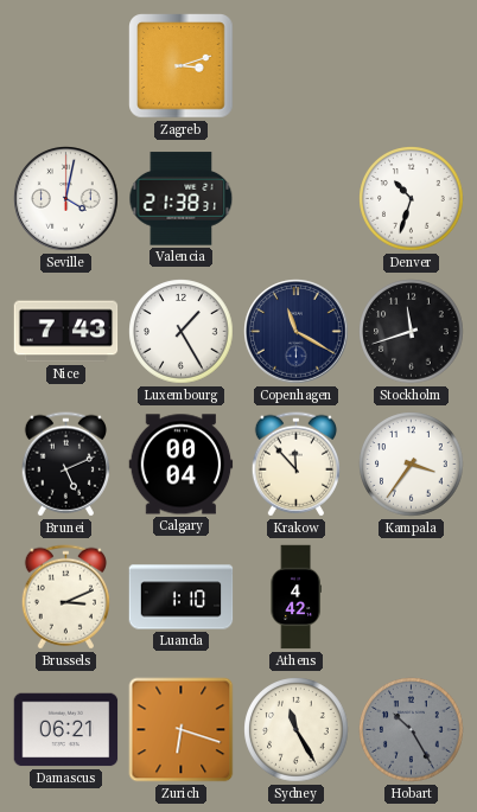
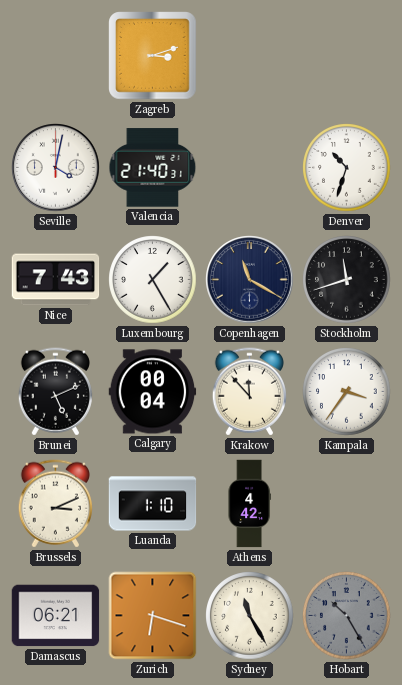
Valencia: 21:38 -> 21:40 (153, 168)
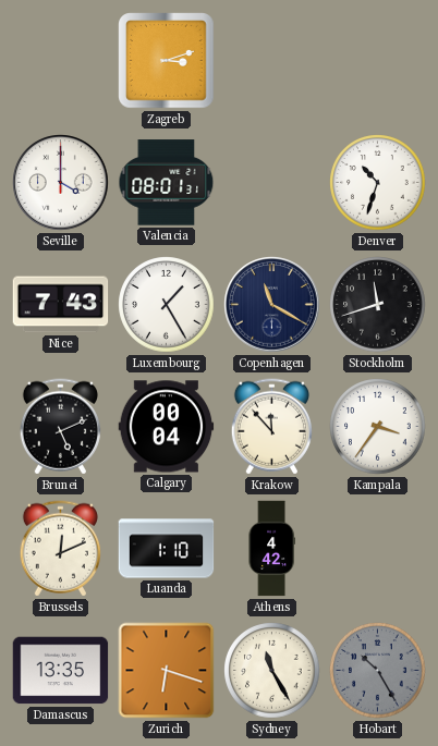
Seville: 4:02 -> 4:00 (61, 183)
Valencia: 21:40 -> 08:01 (167, 183)
Brussels: 3:11 -> 12:11 (60, 549)
Damascus: 06:21 -> 13:35 (61, 671)
